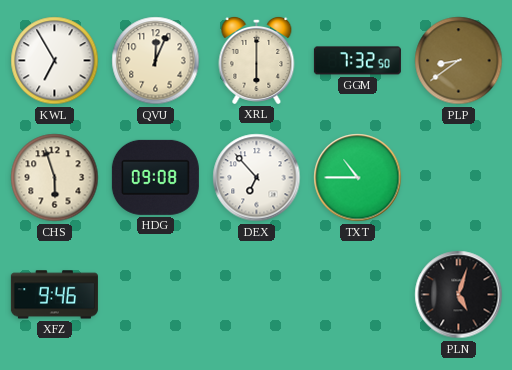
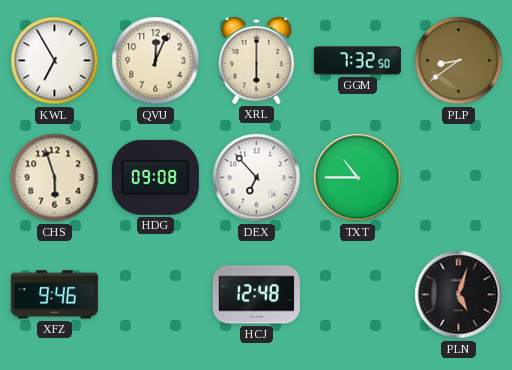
HCJ: none -> 12:48 (256, 295)
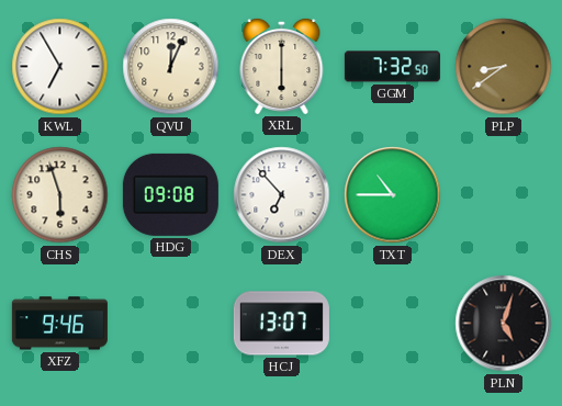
HCJ: 12:48 -> 13:07 (281, 324)
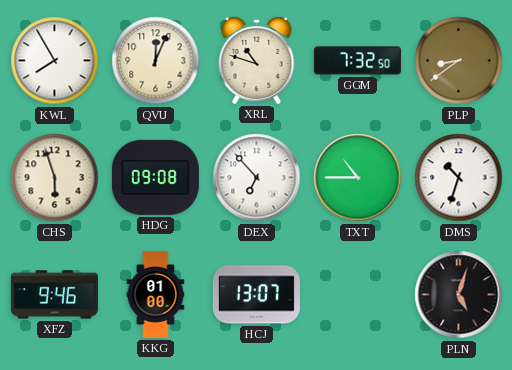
KWL: 6:55 -> 7:55 (55, 61)
XRL: 6:00 -> 10:48 (257, 60)
DMS: none -> 10:33 (459, 178)
KKG: none -> 01:00 (156, 294)
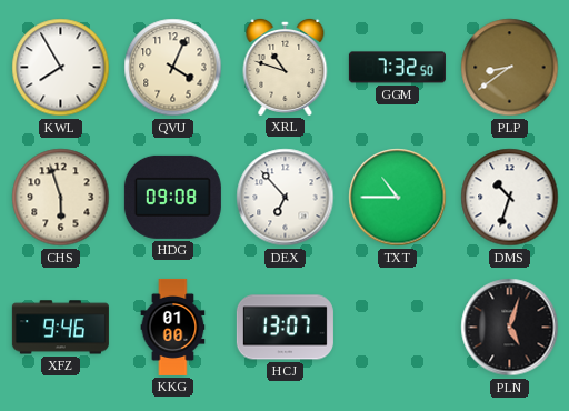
QVU: 12:04 -> 4:04 (173, 68)
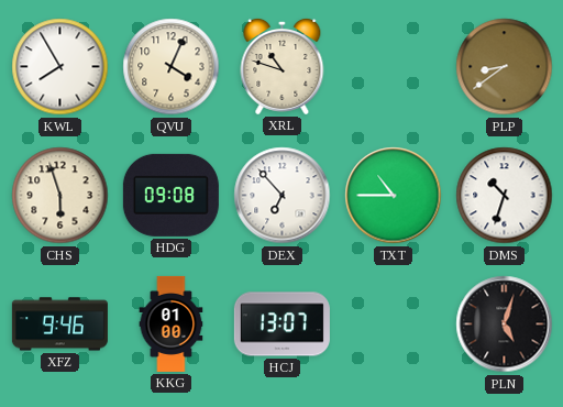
GGM: 7:32 -> none (397, 68)
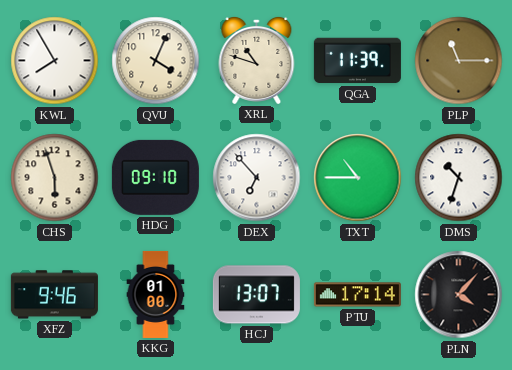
QGA: none -> 11:39 (357, 61)
PLP: 8:39 -> 11:15 (459, 61)
HDG: 09:08 -> 09:10 (155, 177)
PTU: none -> 17:14 (357, 295)
PLN: 5:03 -> 4:07 (459, 295)
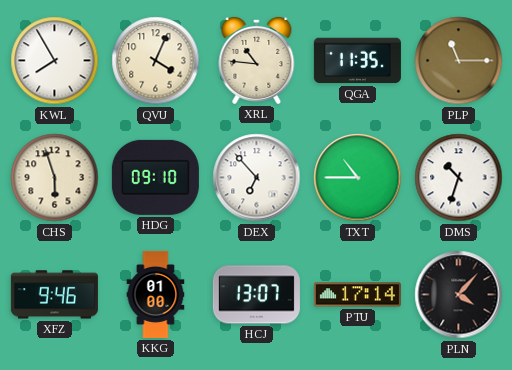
XRL: 10:48 -> 10:46 (257, 60)
QGA: 11:39 -> 11:35 (357, 61)
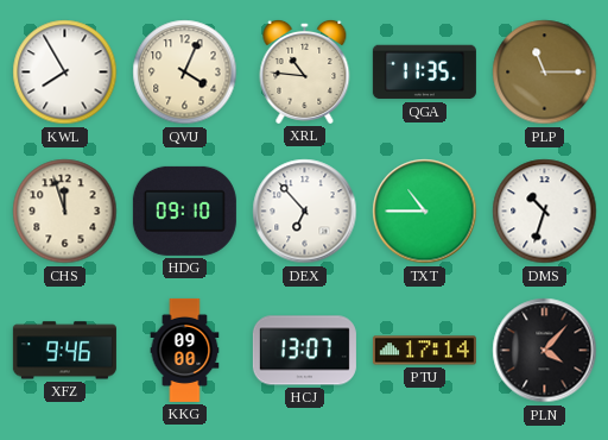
CHS: 5:57 -> 11:57 (65, 212)
KKG: 01:00 -> 09:00 (185, 350)
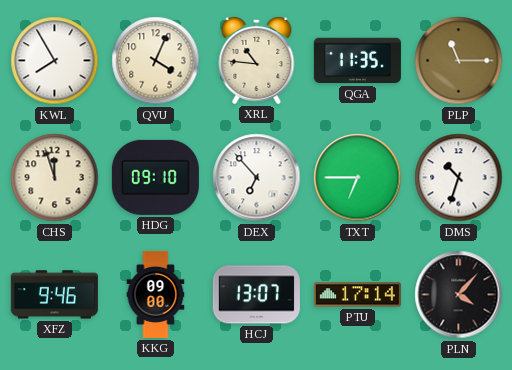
TXT: 10:45 -> 6:45 (358, 178)
